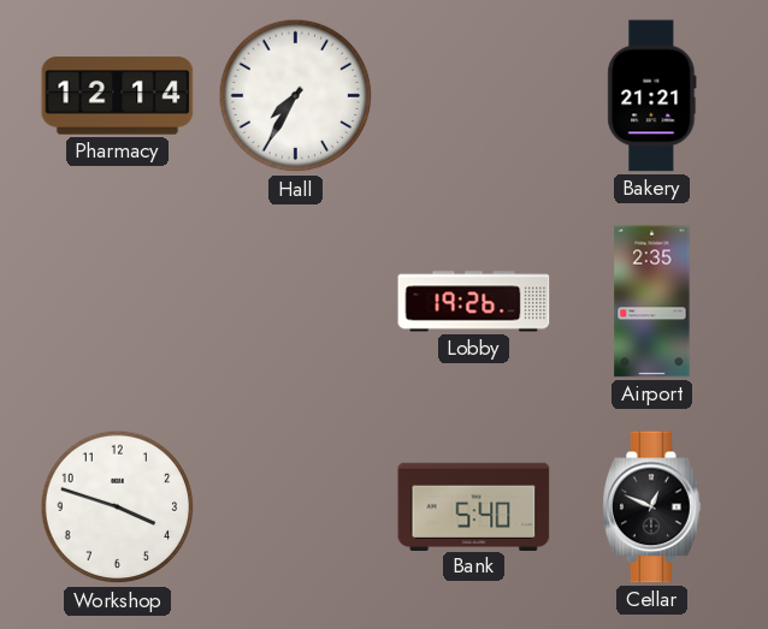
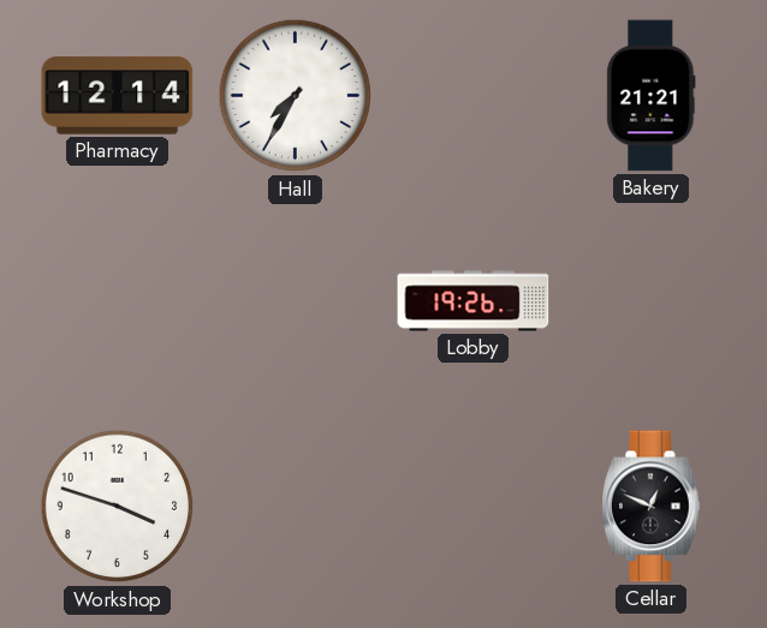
Airport: 2:35 -> none (652, 302)
Bank: 5:40 -> none (474, 506)
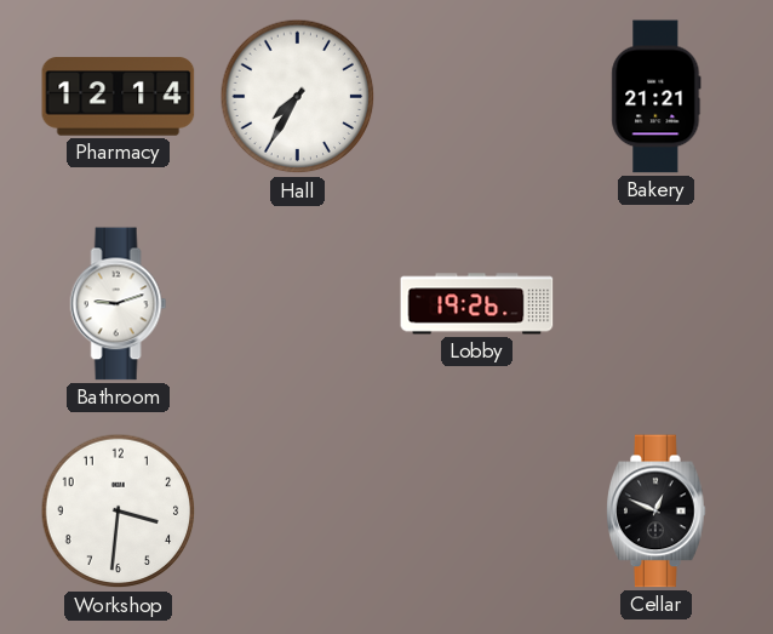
Bathroom: none -> 9:12 (119, 304)
Workshop: 3:48 -> 3:31 (119, 512)
